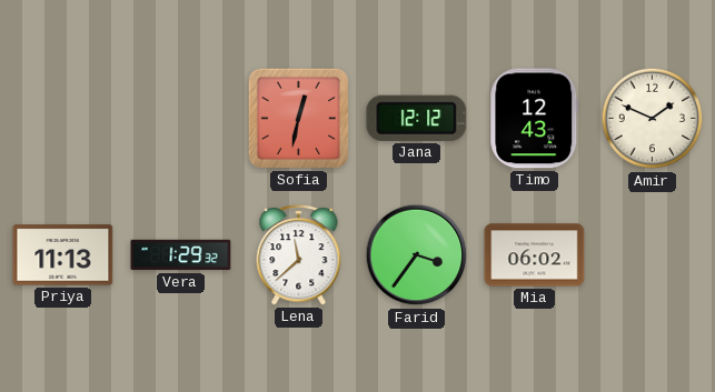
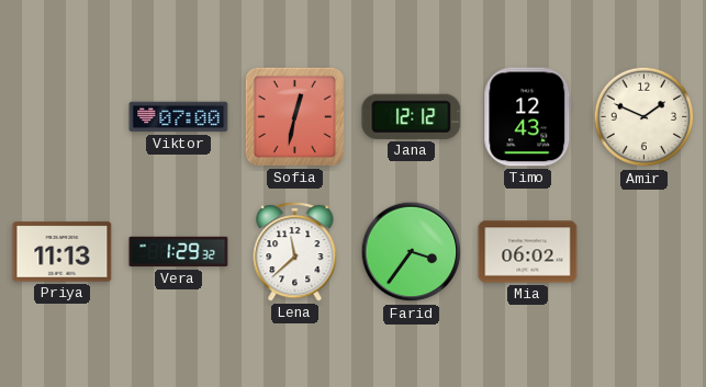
Viktor: none -> 07:00 (179, 117)
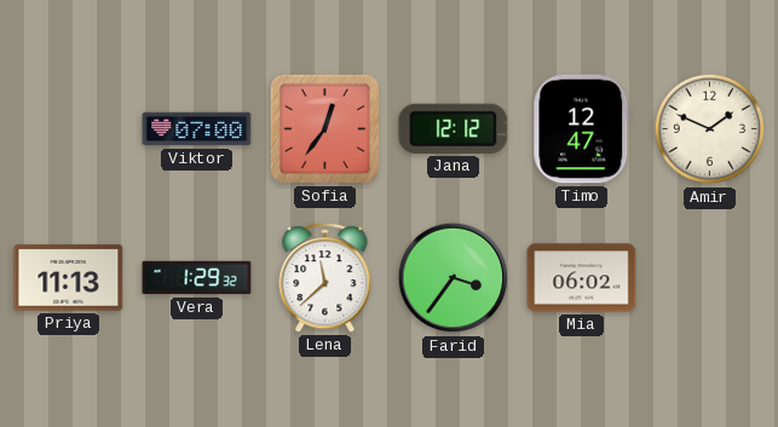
Sofia: 12:32 -> 12:36 (324, 128)
Timo: 12:43 -> 12:47 (582, 129)
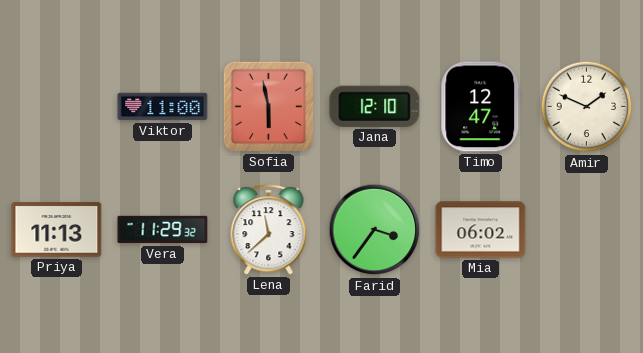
Viktor: 07:00 -> 11:00 (163, 107)
Sofia: 12:36 -> 5:58 (268, 106)
Jana: 12:12 -> 12:10 (375, 106)
Vera: 1:29 -> 11:29 (163, 230)
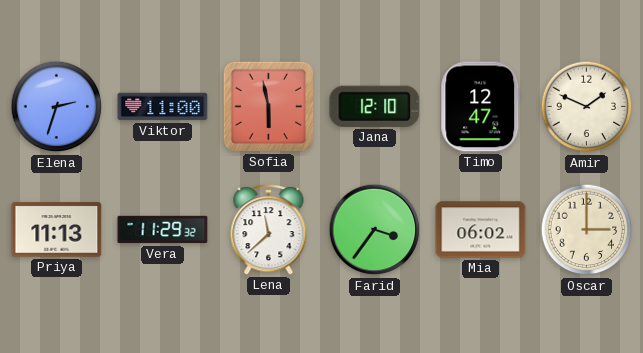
Elena: none -> 2:33 (57, 107)
Oscar: none -> 3:00 (587, 230)
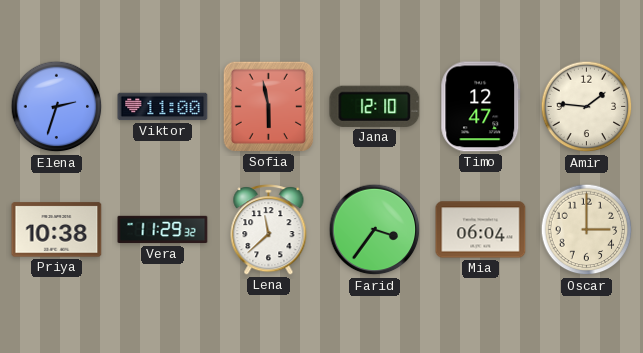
Amir: 1:49 -> 1:46 (587, 107)
Priya: 11:13 -> 10:38 (57, 230)
Mia: 06:02 -> 06:04 (481, 230)
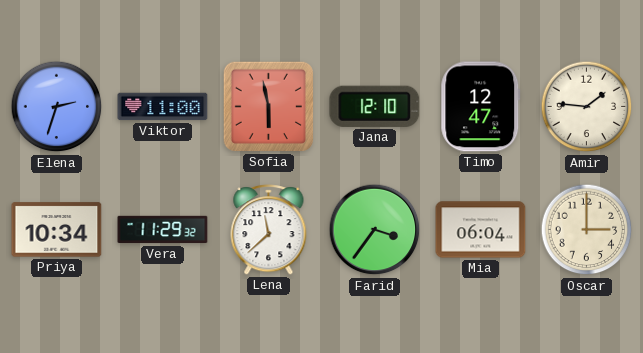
Priya: 10:38 -> 10:34 (57, 230)
